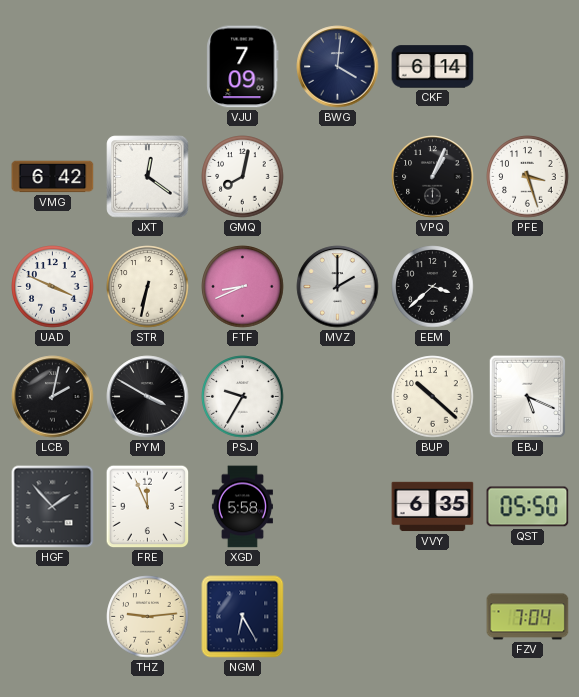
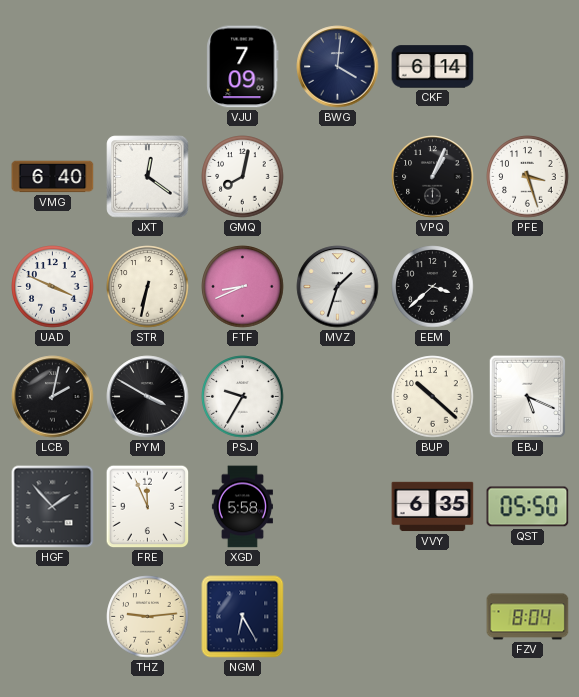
VMG: 6:42 -> 6:40 (53, 177)
MVZ: 2:00 -> 1:33 (338, 287)
FZV: 7:04 -> 8:04 (528, 617)
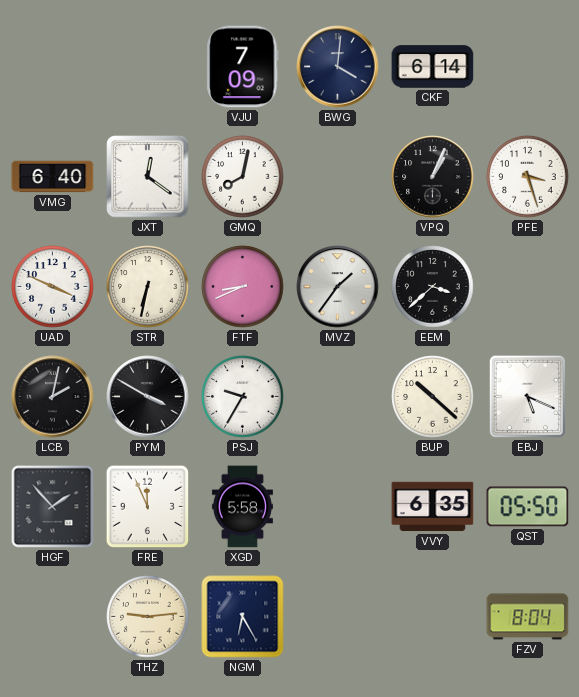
MVZ: 1:33 -> 1:36 (338, 287)
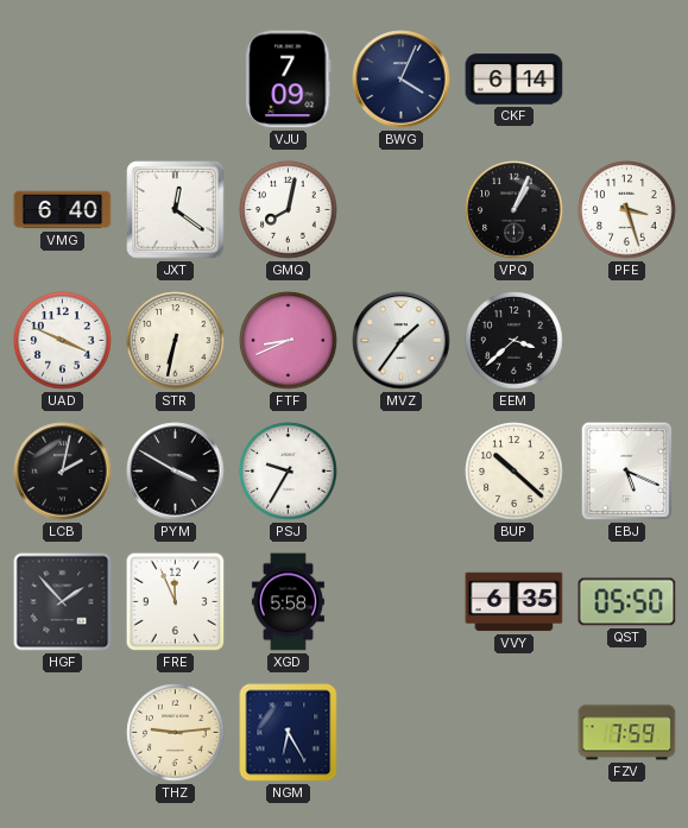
BWG: 4:01 -> 4:04 (402, 80)
FZV: 8:04 -> 7:59 (627, 733)
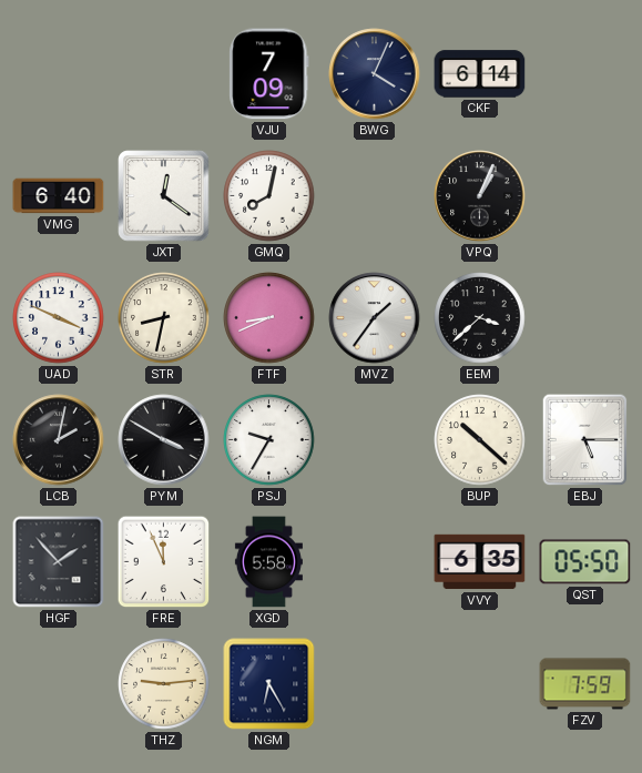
PFE: 3:27 -> none (627, 210)
STR: 6:32 -> 8:32 (164, 318)
EBJ: 5:19 -> 5:15 (585, 440)
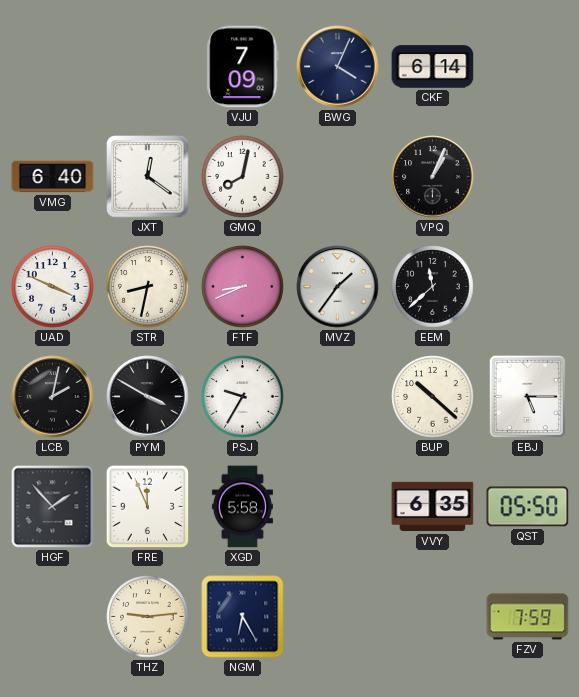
EEM: 3:38 -> 11:38 (433, 287)
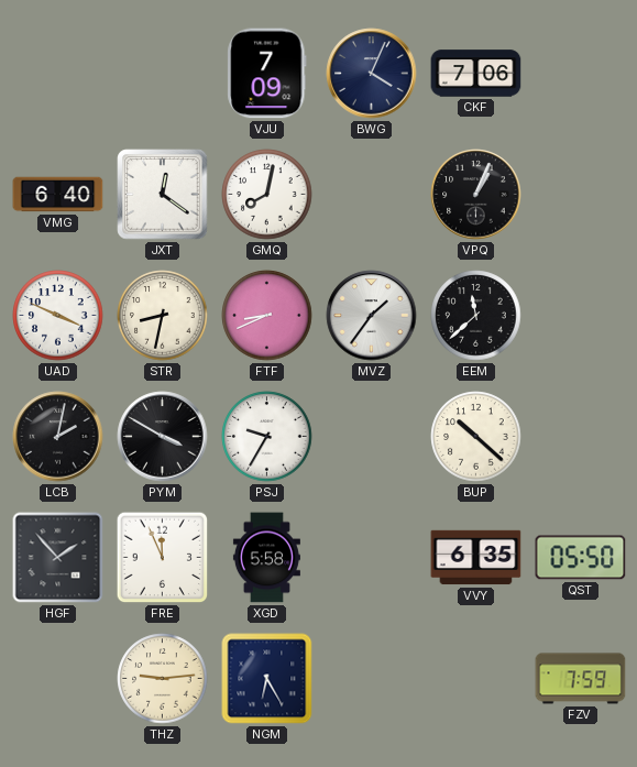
CKF: 6:14 -> 7:06 (476, 74)
EBJ: 5:15 -> none (528, 397)
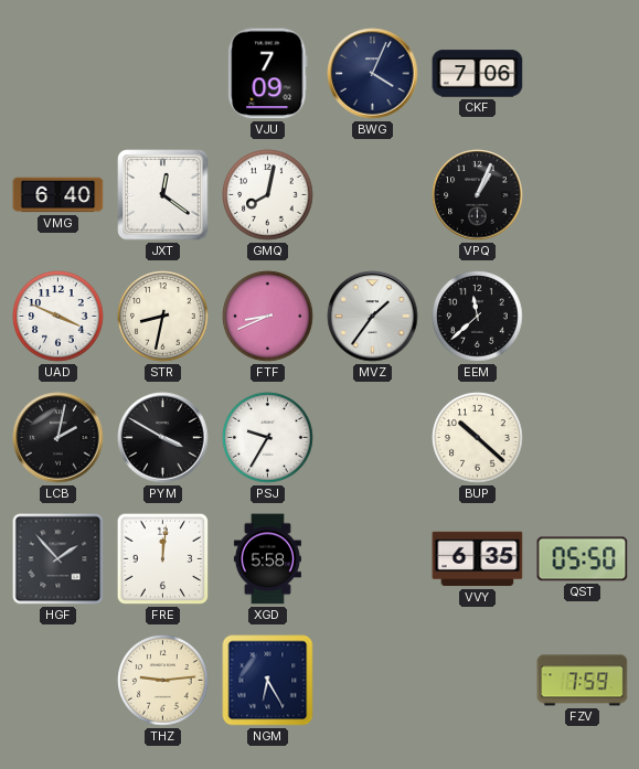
FRE: 11:56 -> 12:01 (163, 559)
